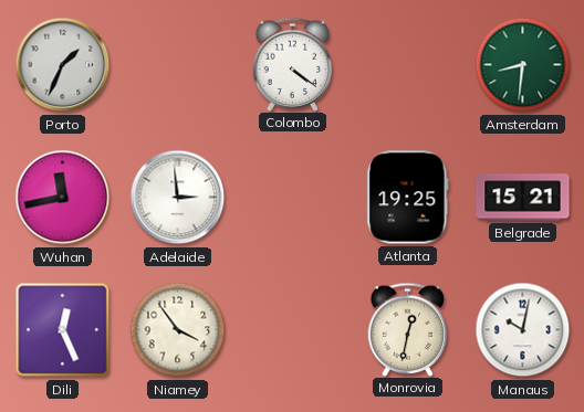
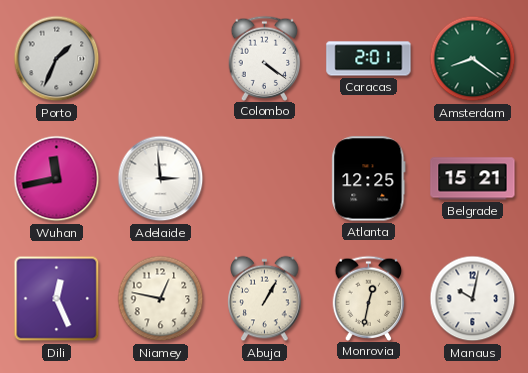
Caracas: none -> 2:01 (369, 59)
Amsterdam: 8:31 -> 8:21 (473, 59)
Atlanta: 19:25 -> 12:25 (369, 179)
Niamey: 3:54 -> 12:47 (161, 299)
Abuja: none -> 1:05 (265, 299)
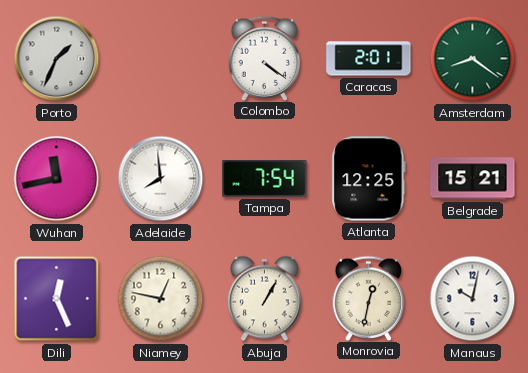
Adelaide: 2:59 -> 7:59 (161, 179)
Tampa: none -> 7:54 (265, 179)
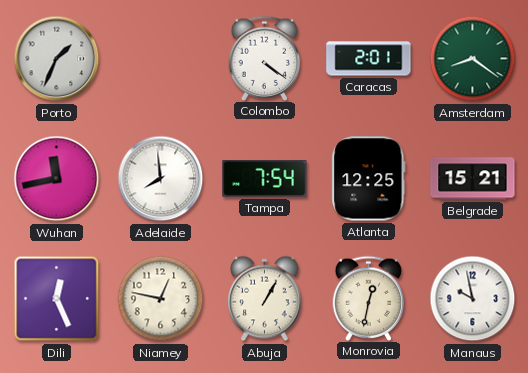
Manaus: 10:02 -> 9:58 (473, 299)
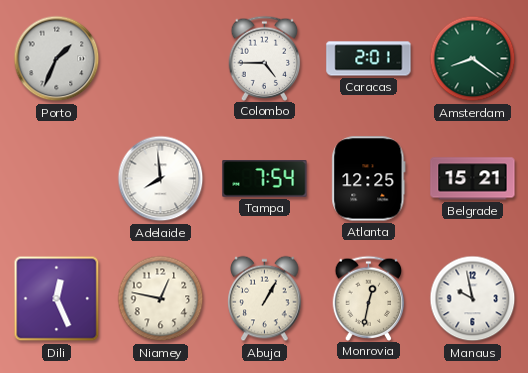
Colombo: 4:21 -> 4:45 (265, 58)
Wuhan: 11:43 -> none (57, 179)
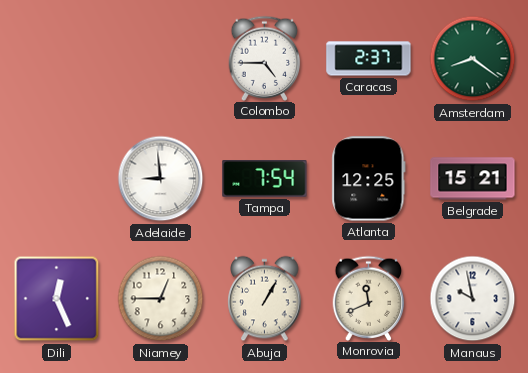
Porto: 1:34 -> none (57, 59)
Caracas: 2:01 -> 2:37 (369, 59)
Adelaide: 7:59 -> 8:59 (161, 179)
Niamey: 12:47 -> 12:45 (161, 299)
Monrovia: 12:32 -> 11:41 (369, 298)
